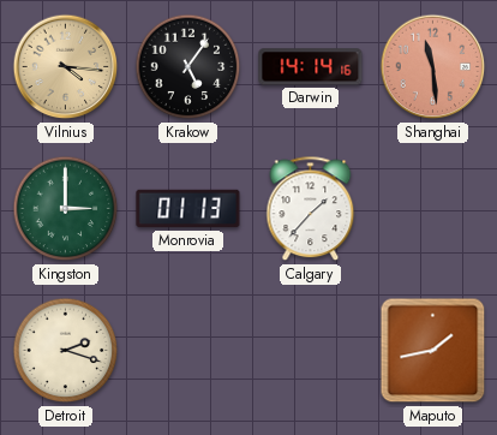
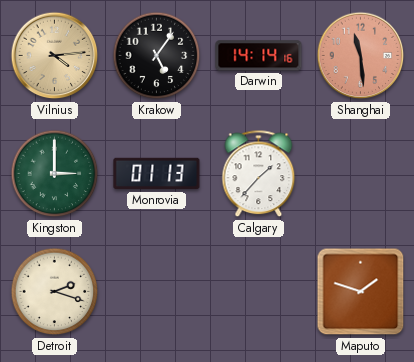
Vilnius: 4:16 -> 4:14 (55, 56)
Maputo: 1:43 -> 1:48 (361, 292)
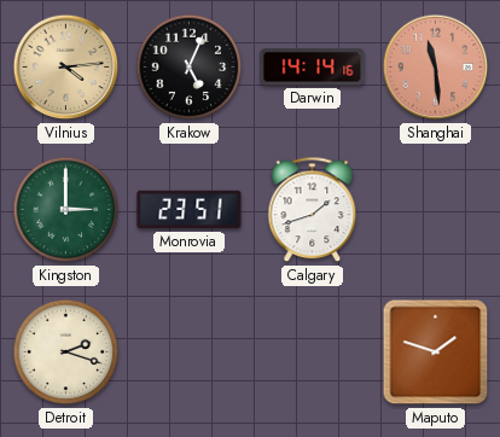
Krakow: 5:06 -> 5:04 (190, 68)
Monrovia: 01:13 -> 23:51 (190, 210)
Calgary: 1:37 -> 1:42 (313, 210)
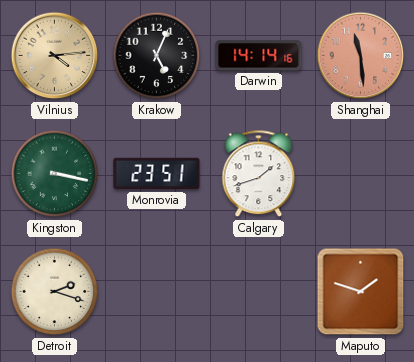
Kingston: 3:00 -> 3:17 (55, 174)
